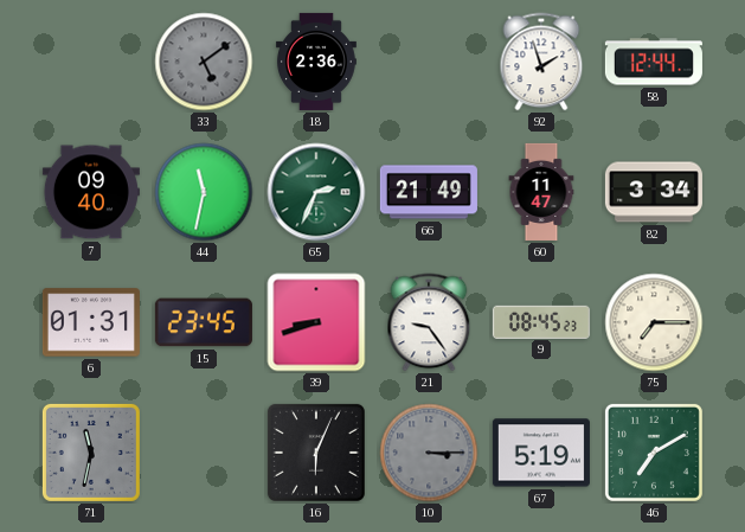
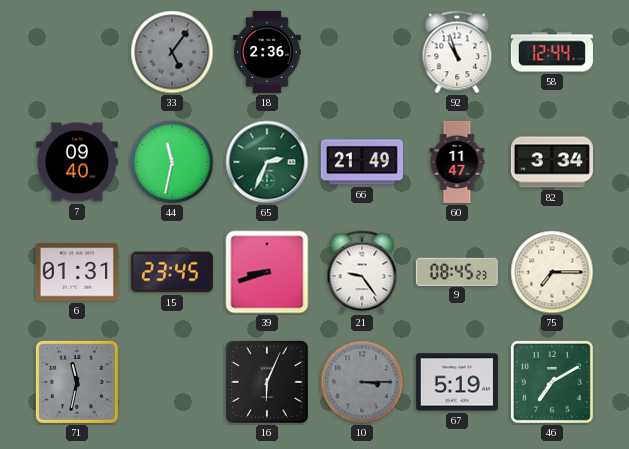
33: 5:09 -> 5:06 (172, 52)
92: 1:57 -> 10:57 (457, 52)
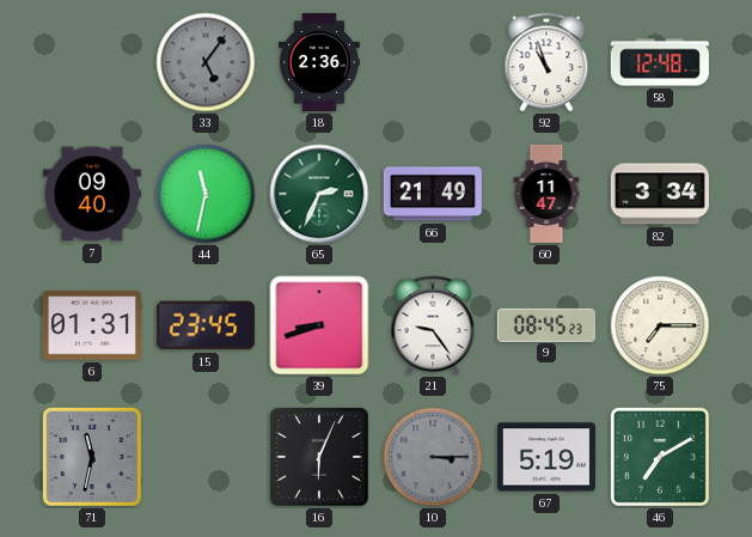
58: 12:44 -> 12:48 (660, 62)
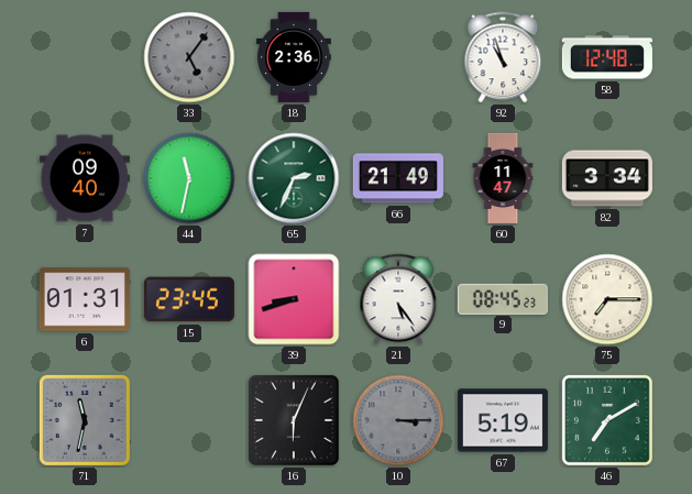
21: 9:24 -> 5:24 (398, 299)
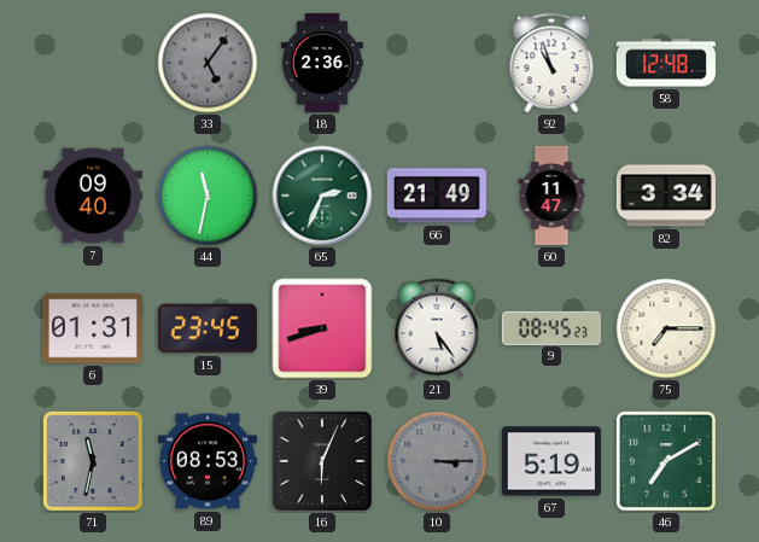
89: none -> 08:53 (208, 461)
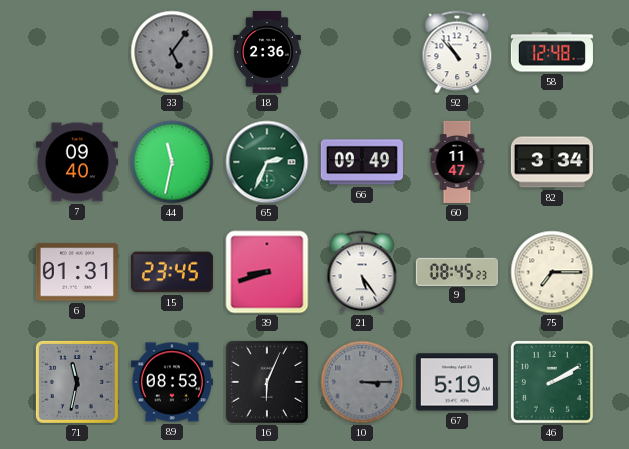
92: 10:57 -> 10:53 (457, 52)
66: 21:49 -> 09:49 (362, 162)
46: 7:10 -> 2:10 (552, 382)
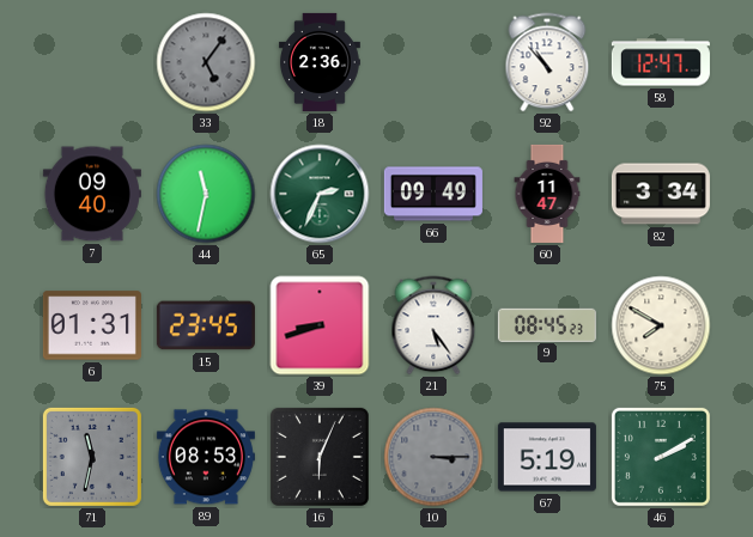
58: 12:48 -> 12:47 (661, 62)
75: 7:15 -> 7:50 (661, 325)
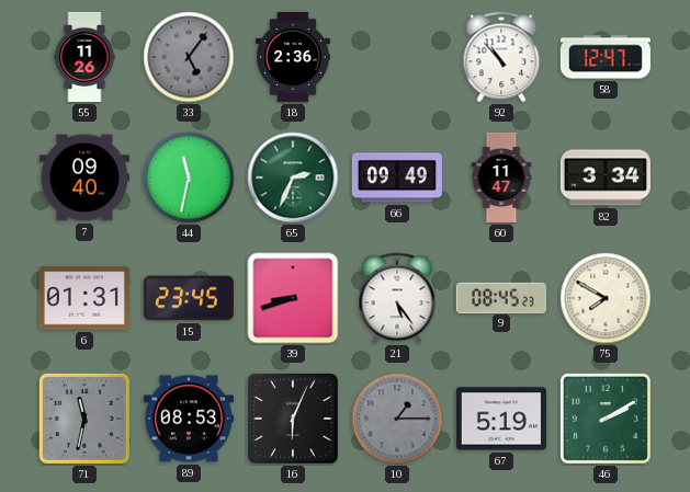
55: none -> 11:26 (84, 57)
10: 3:15 -> 1:15 (397, 419)
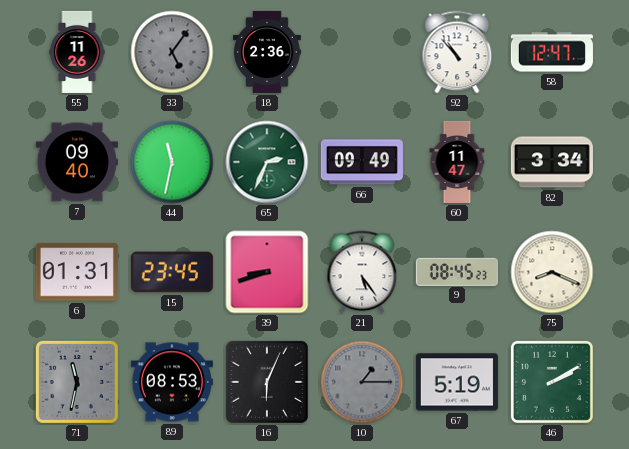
75: 7:50 -> 8:19 (552, 272)
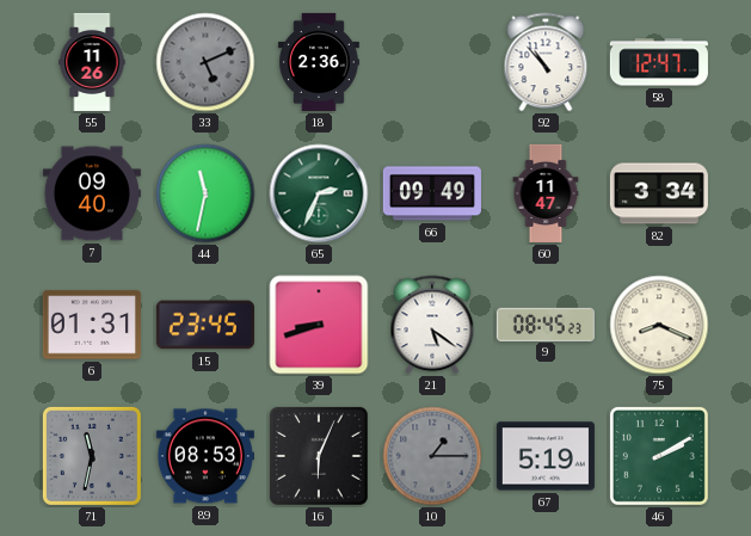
33: 5:06 -> 5:11 (205, 62)
21: 5:24 -> 5:21 (432, 325)
